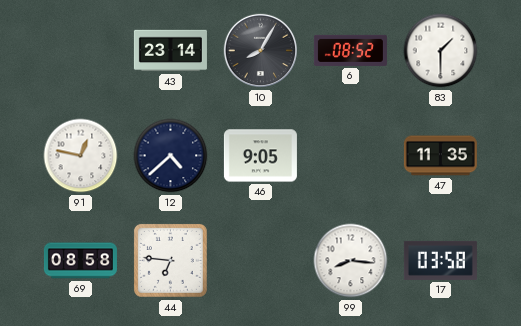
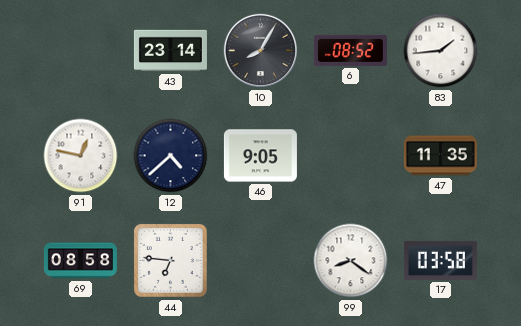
83: 1:30 -> 1:44 (441, 51)
99: 8:16 -> 8:21 (351, 261)
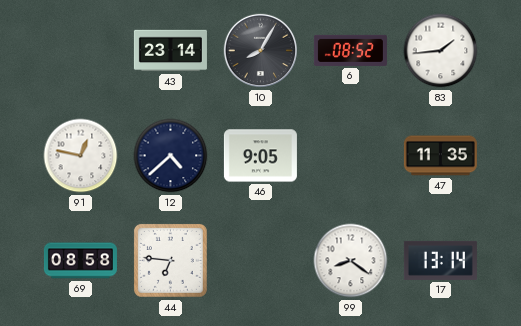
17: 03:58 -> 13:14 (440, 260)
